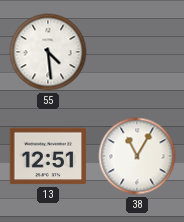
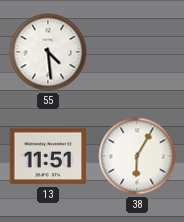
13: 12:51 -> 11:51 (48, 156)
38: 11:05 -> 6:05 (137, 156)
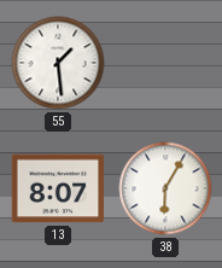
55: 4:29 -> 1:29 (58, 63)
13: 11:51 -> 8:07 (58, 188)
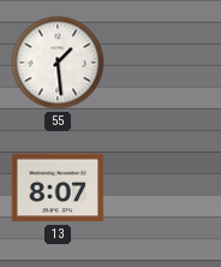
38: 6:05 -> none (165, 188)
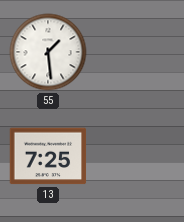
13: 8:07 -> 7:25 (48, 156)
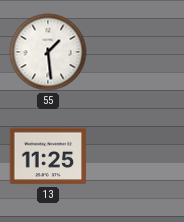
13: 7:25 -> 11:25 (48, 156)
